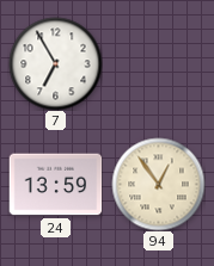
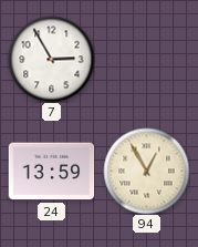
7: 6:55 -> 2:55 (51, 59)
94: 12:54 -> 12:55 (146, 171)
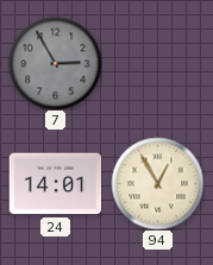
7 dial: white -> grey (55, 63)
24: 13:59 -> 14:01 (55, 184)
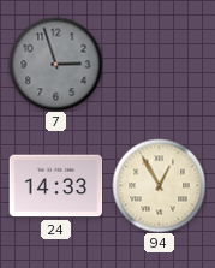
7: 2:55 -> 2:57 (55, 64)
24: 14:01 -> 14:33 (55, 186)
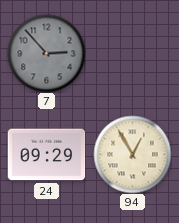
7: 2:57 -> 2:53 (46, 53)
24: 14:33 -> 09:29 (46, 155)
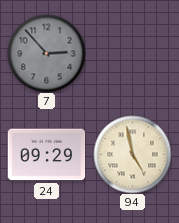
94: 12:55 -> 4:58 (132, 154)
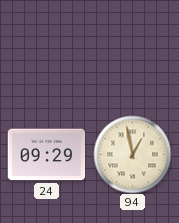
7: 2:53 -> none (46, 53)
94: 4:58 -> 12:58 (132, 154)
